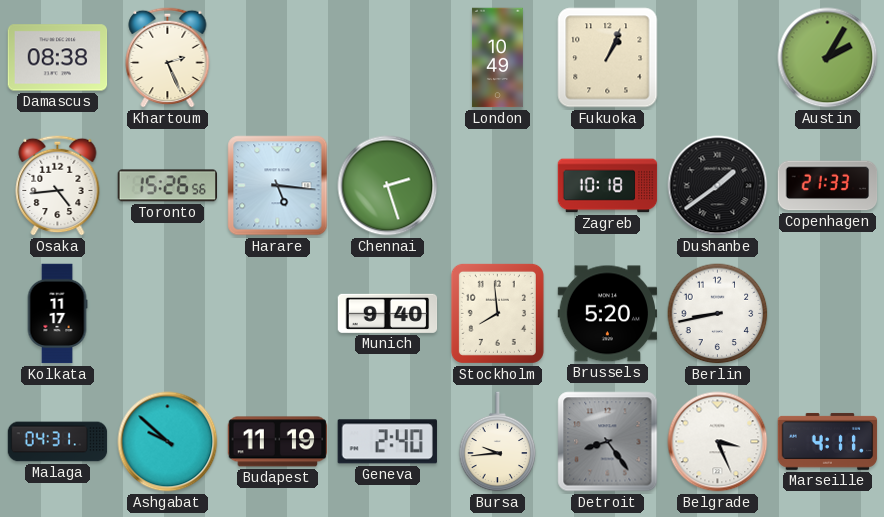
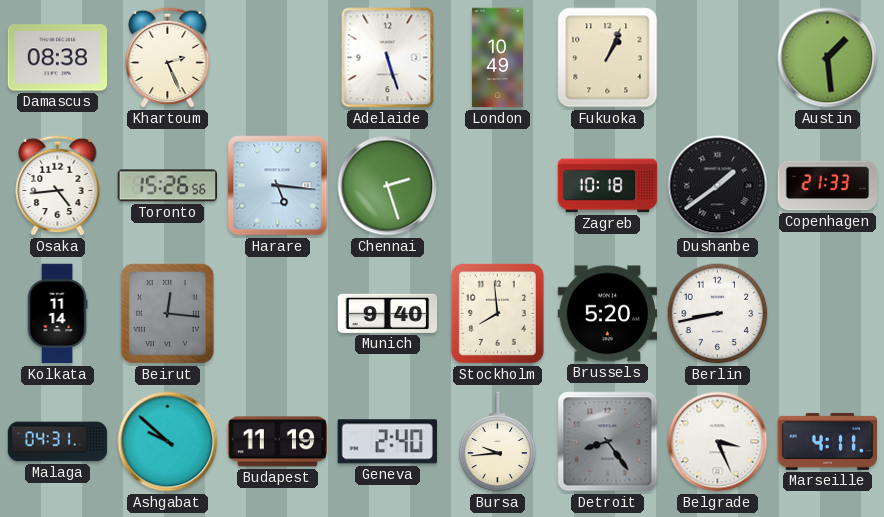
Adelaide: none -> 5:27 (388, 58)
Austin: 2:05 -> 1:29 (828, 58)
Kolkata: 11:17 -> 11:14 (57, 314)
Beirut: none -> 12:16 (167, 313)
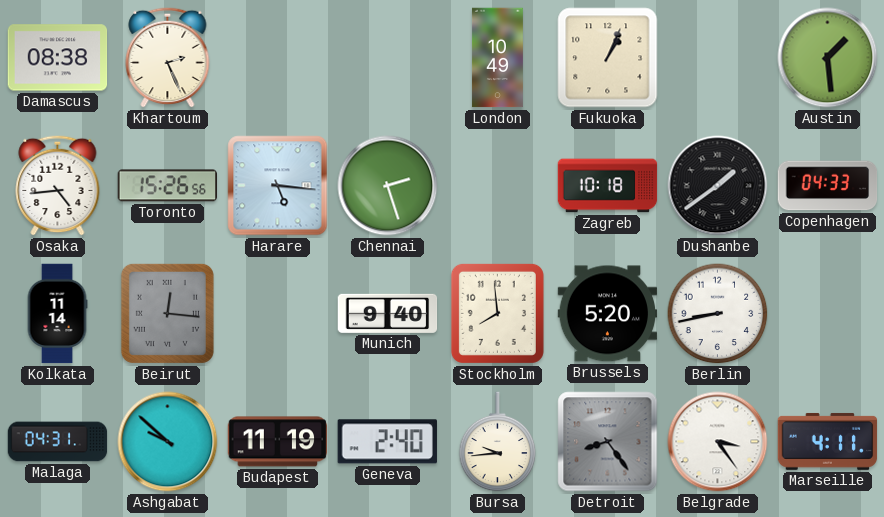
Adelaide: 5:27 -> none (388, 58)
Copenhagen: 21:33 -> 04:33 (828, 186)
Belgrade: 3:26 -> 3:24 (718, 442)
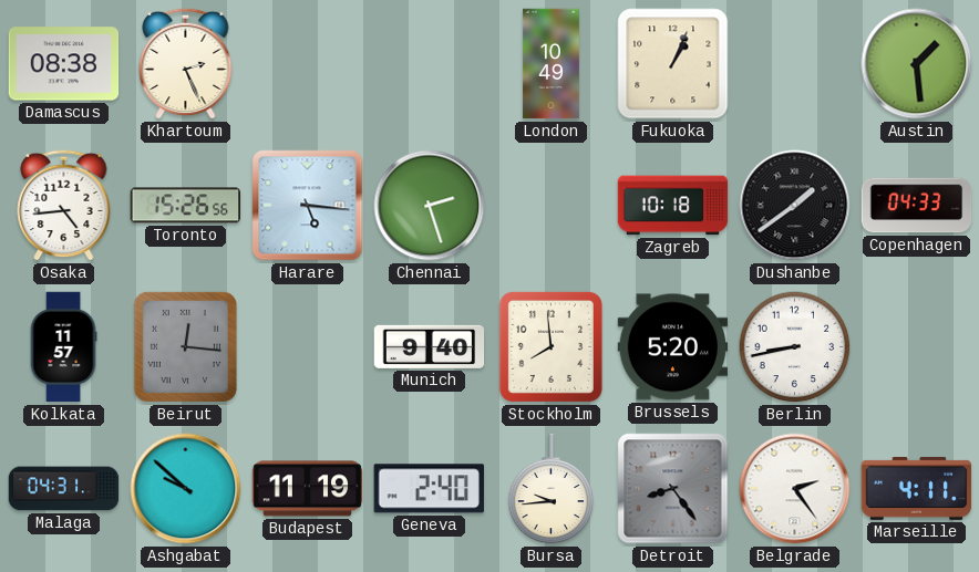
Kolkata: 11:14 -> 11:57 (63, 347)
Belgrade: 3:24 -> 2:24 (795, 489)
